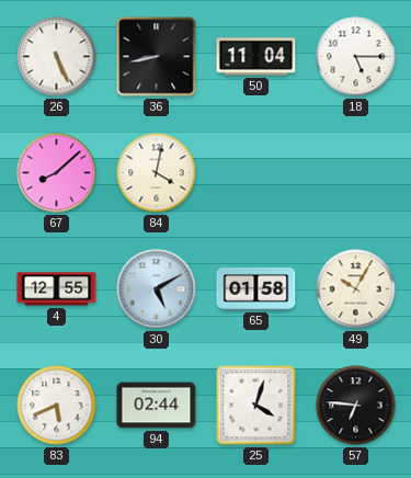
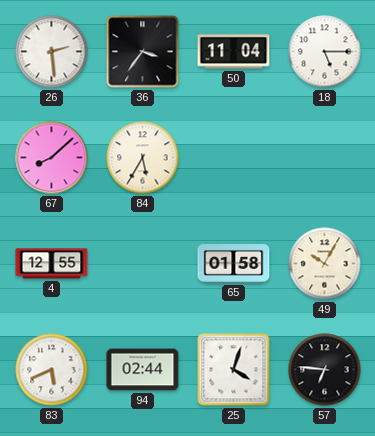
26: 5:26 -> 2:29 (52, 52)
36: 8:43 -> 3:36 (143, 52)
84: 4:02 -> 5:35 (143, 158)
30: 5:10 -> none (157, 289)
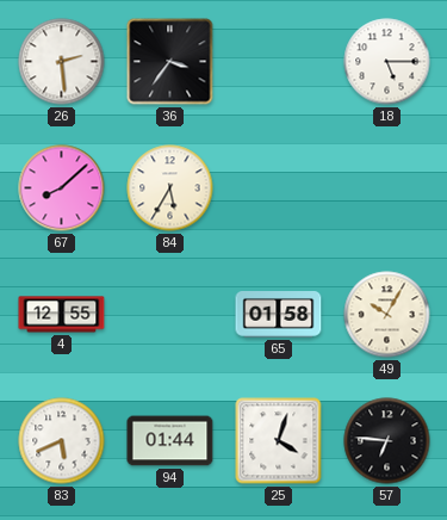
50: 11:04 -> none (234, 52)
94: 02:44 -> 01:44 (170, 441)
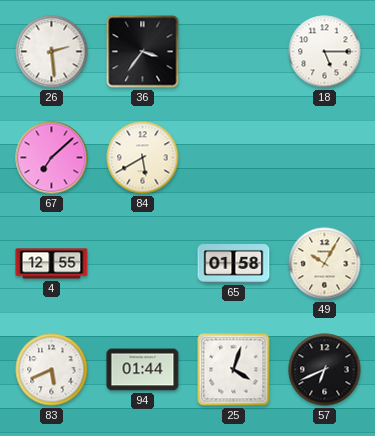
67: 8:08 -> 7:08 (52, 158)
84: 5:35 -> 5:40 (143, 158)
57: 6:46 -> 6:41 (325, 370)
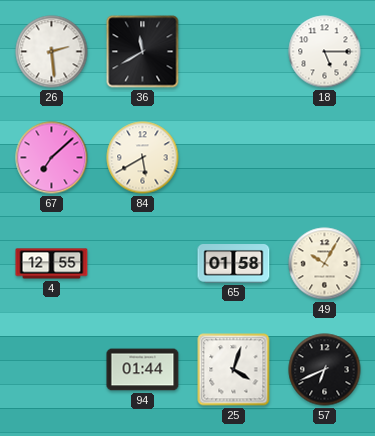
36: 3:36 -> 11:40 (143, 52)
83: 5:41 -> none (52, 370)
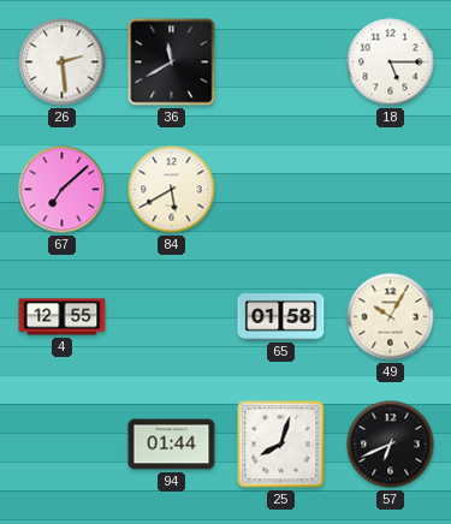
25: 4:03 -> 8:03 (281, 445)
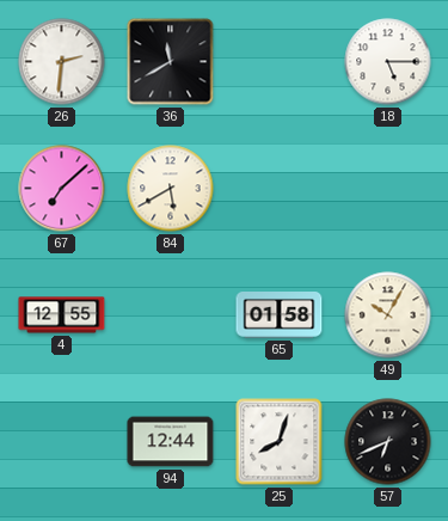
26: 2:29 -> 2:31 (62, 62)
94: 01:44 -> 12:44 (171, 442)
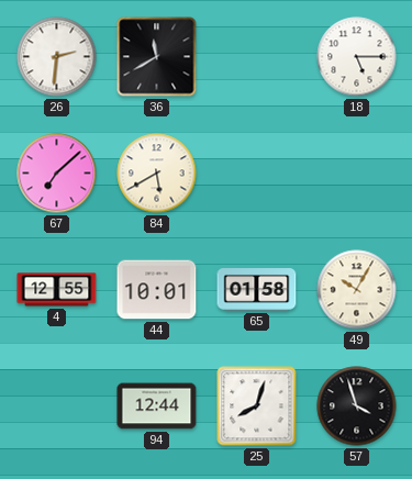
44: none -> 10:01 (157, 290)
57: 6:41 -> 3:57 (357, 406)
